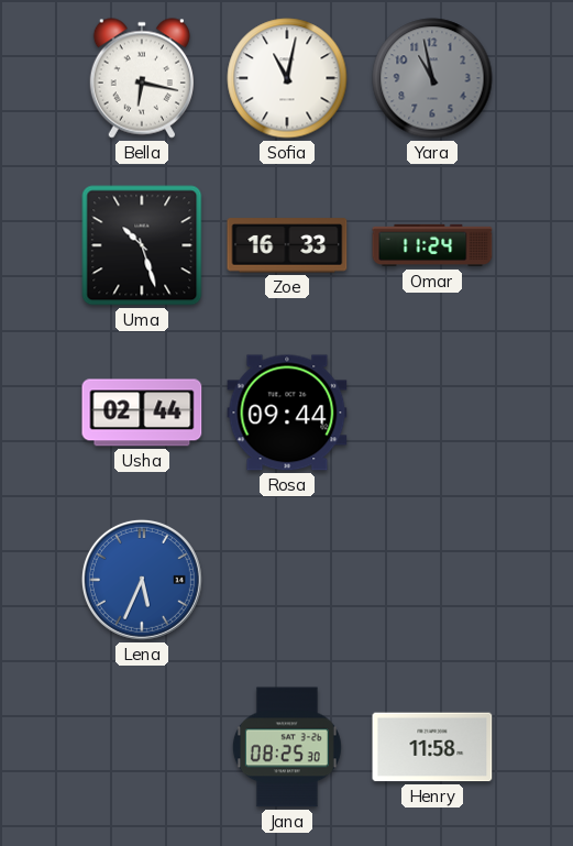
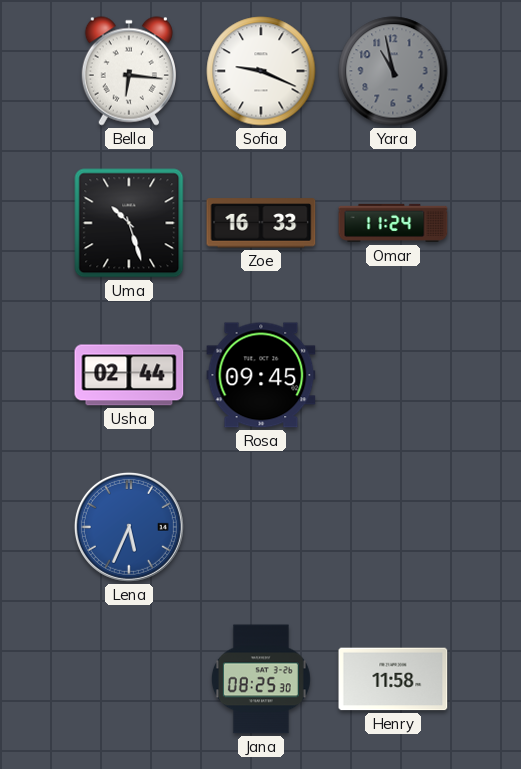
Bella: 6:17 -> 6:16 (129, 71)
Sofia: 11:02 -> 9:19 (261, 71)
Rosa: 09:44 -> 09:45 (261, 375)
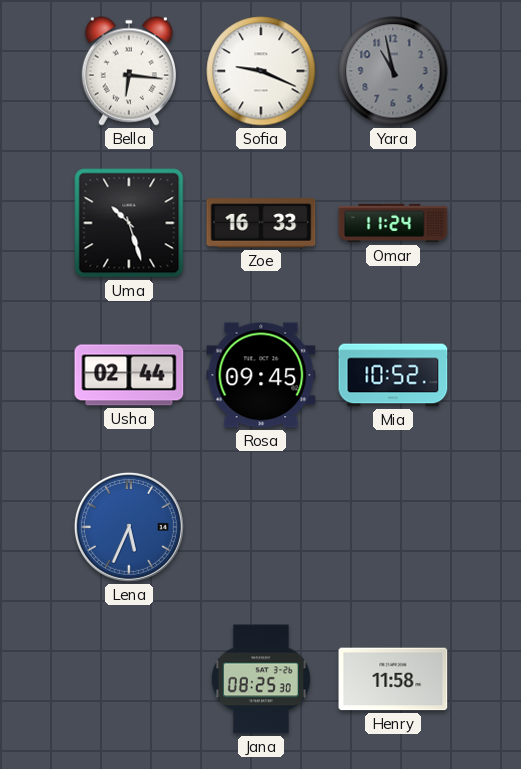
Mia: none -> 10:52 (393, 375)
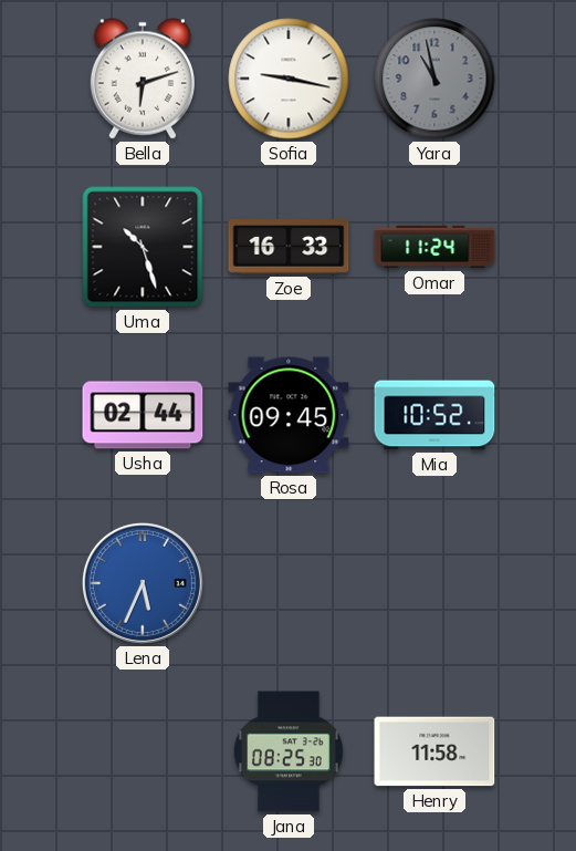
Bella: 6:16 -> 6:12 (143, 79)
Sofia: 9:19 -> 9:17 (289, 79)
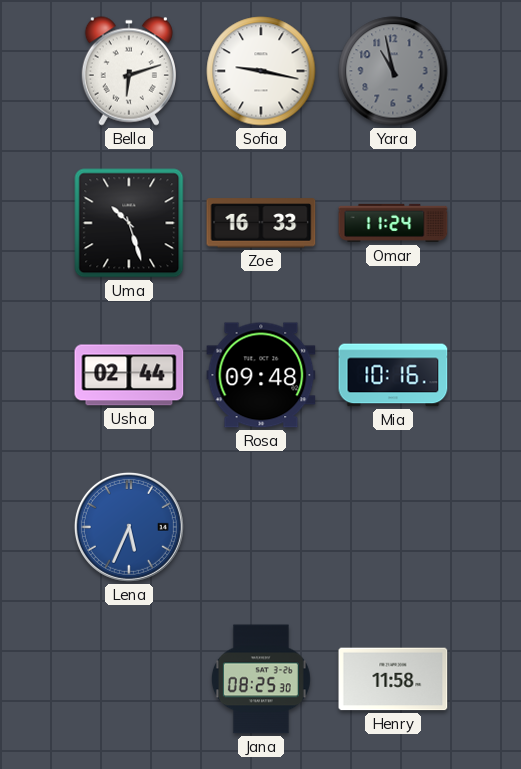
Rosa: 09:45 -> 09:48 (261, 375)
Mia: 10:52 -> 10:16 (393, 375)
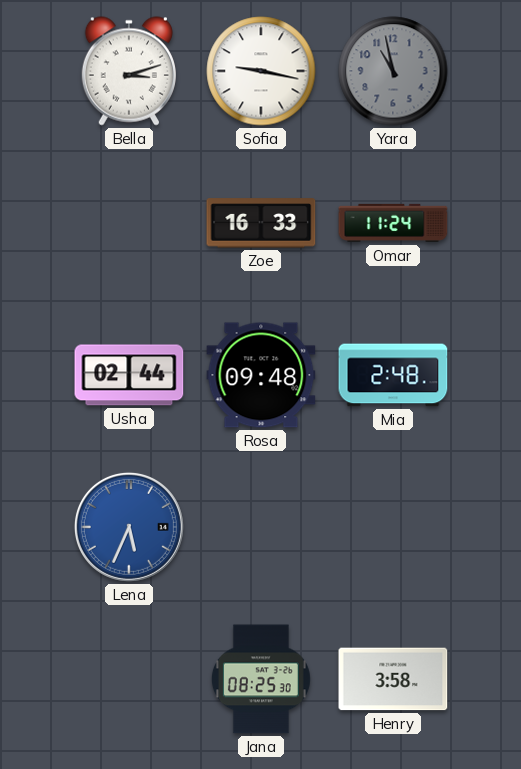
Bella: 6:12 -> 3:12 (129, 71)
Uma: 10:27 -> none (129, 223)
Mia: 10:16 -> 2:48 (393, 375)
Henry: 11:58 -> 3:58 (393, 679)
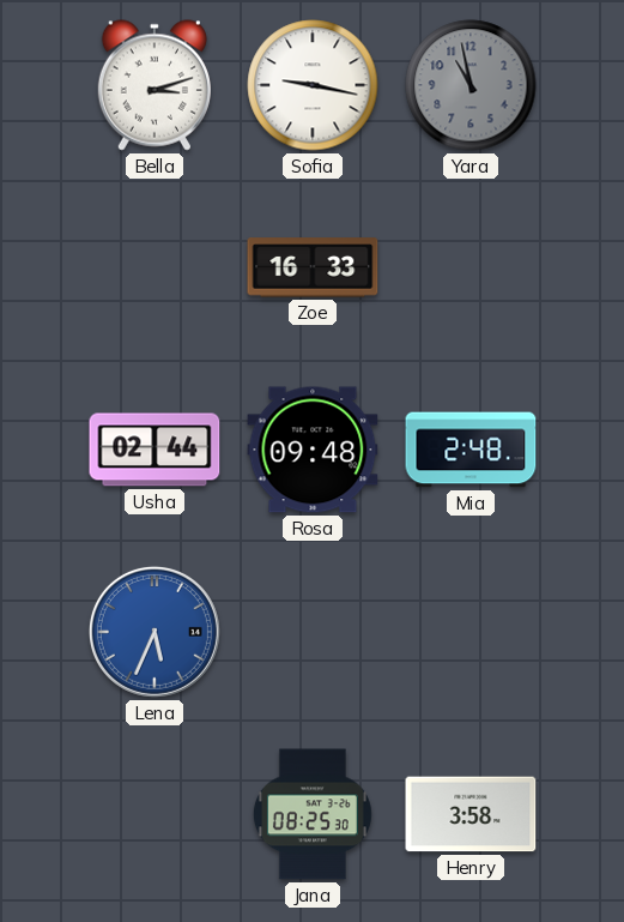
Omar: 11:24 -> none (393, 223)
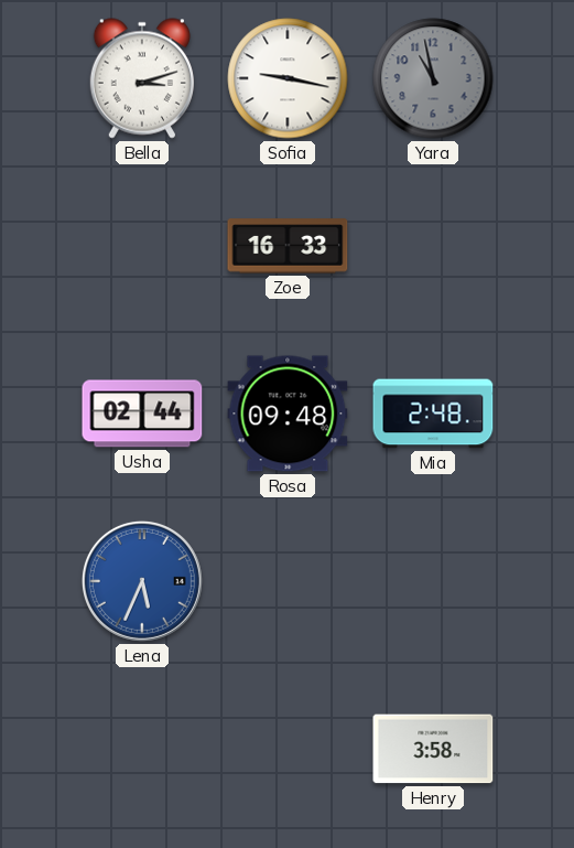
Jana: 08:25 -> none (313, 814)
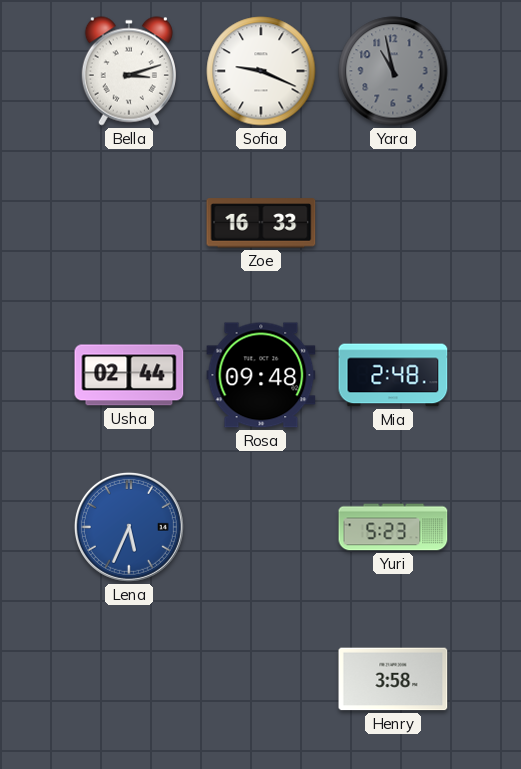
Sofia: 9:17 -> 9:19 (261, 71)
Yuri: none -> 5:23 (393, 527)
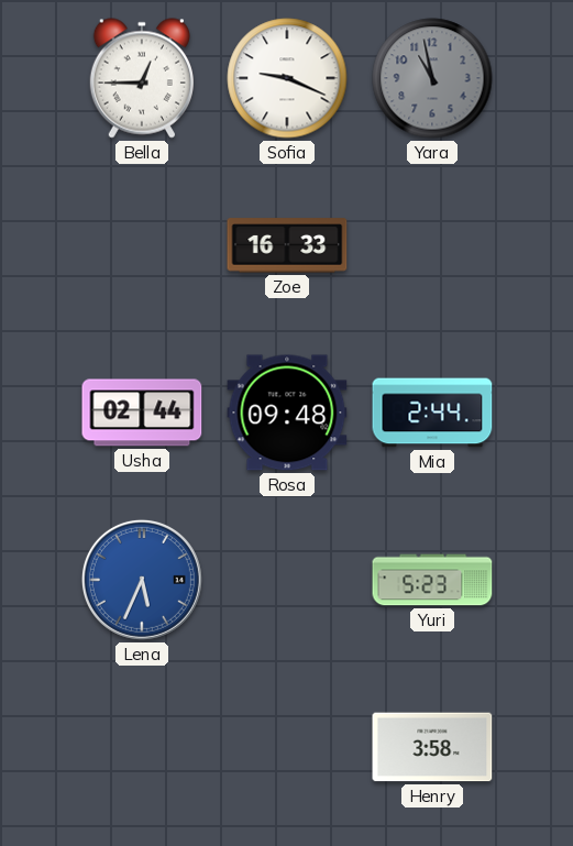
Bella: 3:12 -> 12:45 (142, 78)
Mia: 2:48 -> 2:44 (432, 413)
